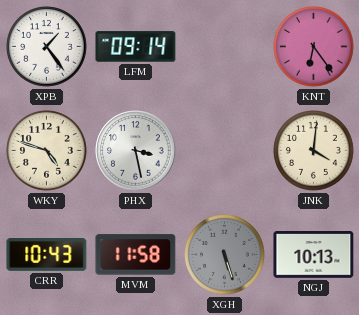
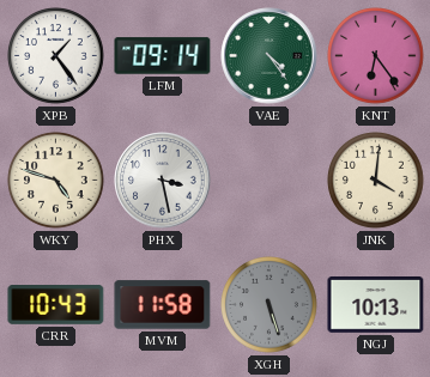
VAE: none -> 4:24 (269, 56)
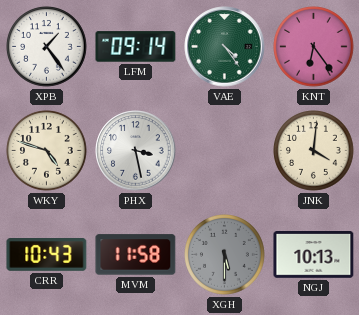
XGH: 5:27 -> 5:30 (225, 255)
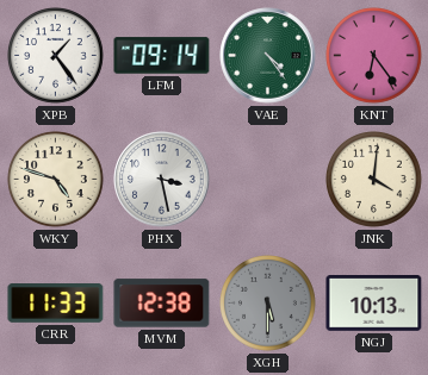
CRR: 10:43 -> 11:33 (56, 304)
MVM: 11:58 -> 12:38 (162, 304)
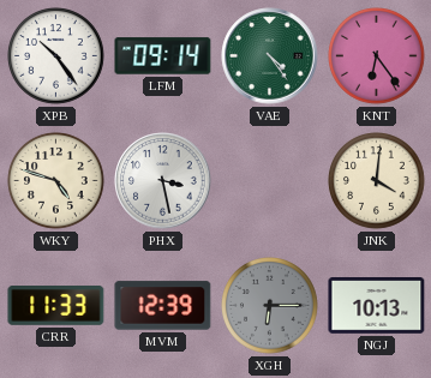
XPB: 1:24 -> 10:24 (56, 56)
MVM: 12:38 -> 12:39 (163, 306)
XGH: 5:30 -> 6:15 (270, 306)
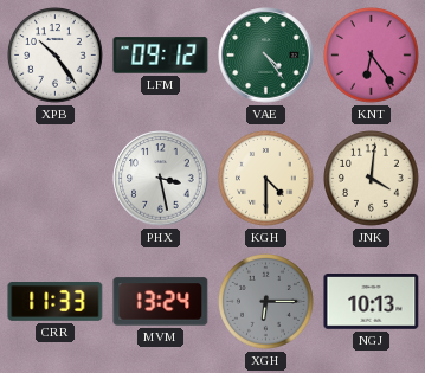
LFM: 09:14 -> 09:12 (161, 56)
WKY: 4:48 -> none (56, 181)
KGH: none -> 4:30 (266, 179)
MVM: 12:39 -> 13:24 (161, 302)
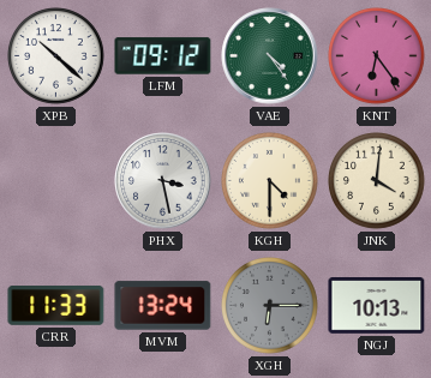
XPB: 10:24 -> 10:22 (56, 56)
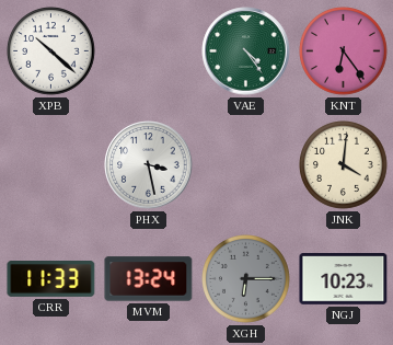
LFM: 09:12 -> none (163, 56)
KGH: 4:30 -> none (270, 181)
NGJ: 10:13 -> 10:23 (344, 279)
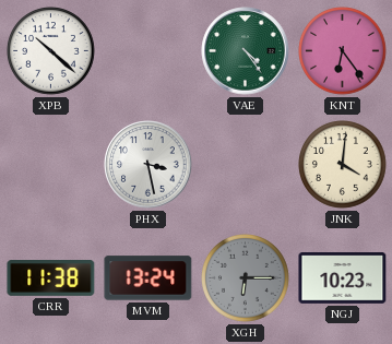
CRR: 11:33 -> 11:38 (51, 278)
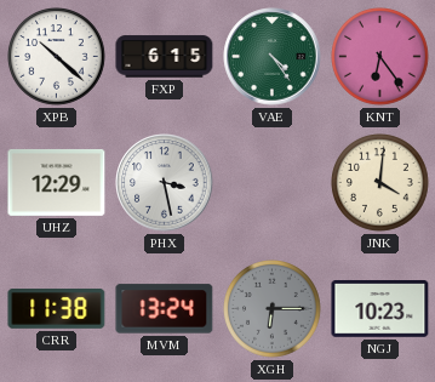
FXP: none -> 6:15 (165, 57)
UHZ: none -> 12:29 (57, 183)
